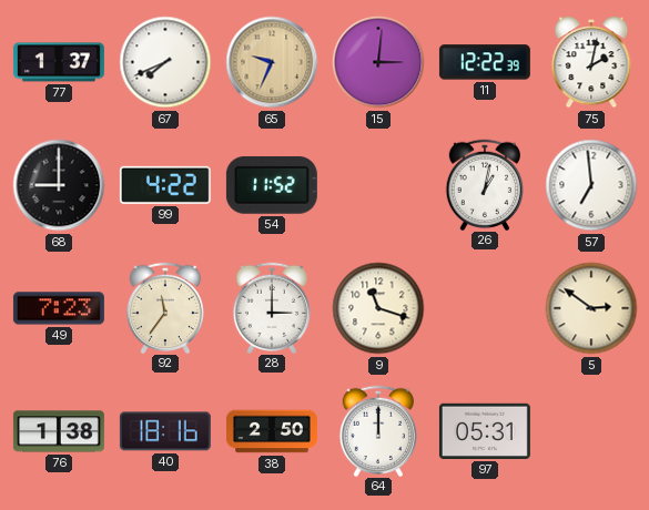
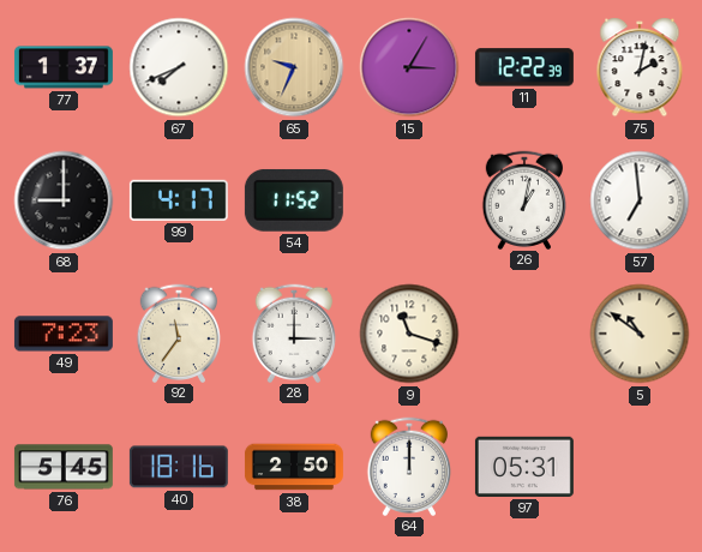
15: 3:01 -> 3:05 (409, 67)
99: 4:22 -> 4:17 (179, 200)
5: 2:51 -> 10:51 (640, 334)
76: 1:38 -> 5:45 (64, 467)
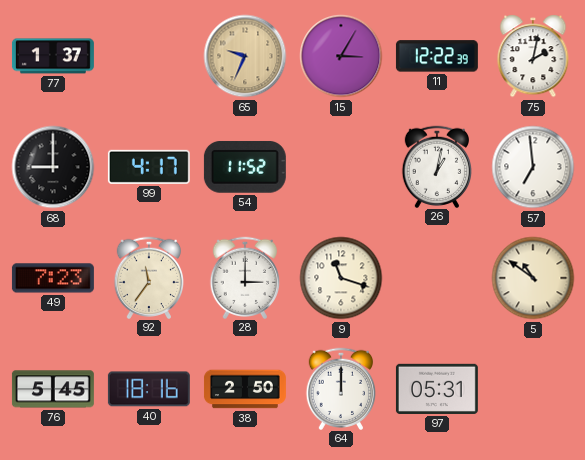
67: 7:41 -> none (179, 67)
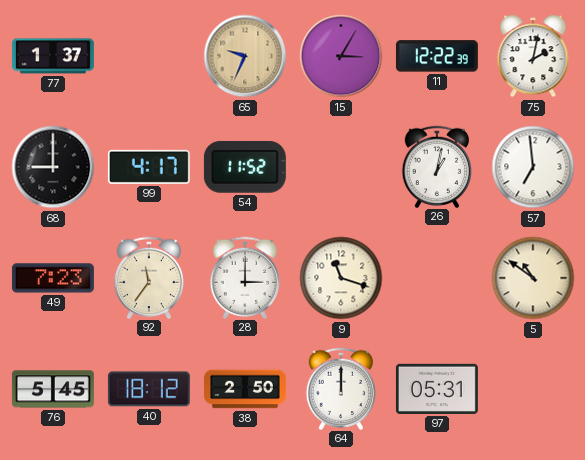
40: 18:16 -> 18:12 (149, 389)
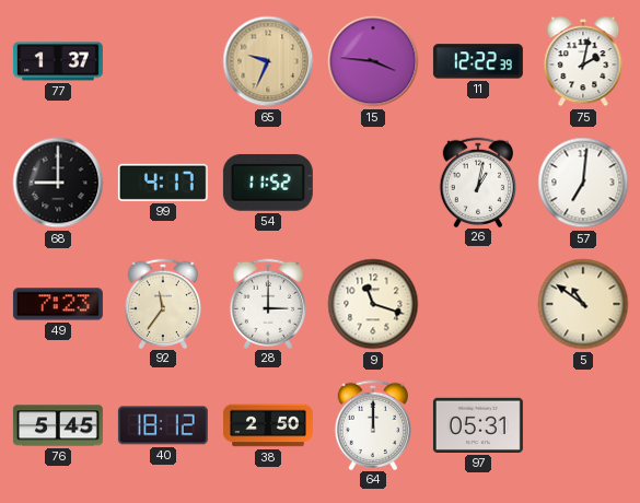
15: 3:05 -> 3:46 (373, 61)
57: 6:59 -> 7:01 (583, 183)
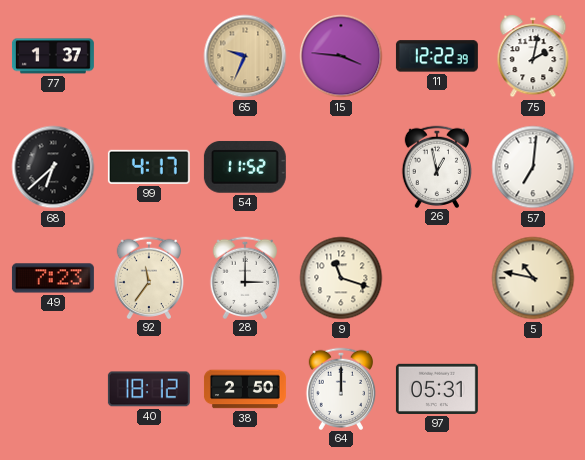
68: 9:00 -> 6:38 (53, 167)
26: 1:02 -> 12:58 (436, 166)
5: 10:51 -> 10:47 (533, 278)
76: 5:45 -> none (58, 425)
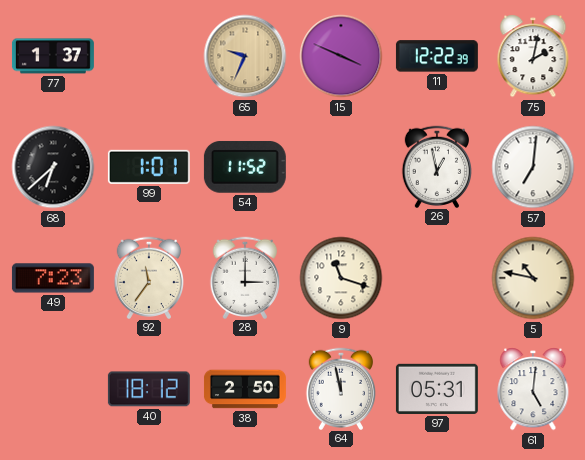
15: 3:46 -> 3:49 (341, 56)
99: 4:17 -> 1:01 (149, 167)
64: 12:00 -> 11:58 (340, 388)
61: none -> 5:01 (533, 389)
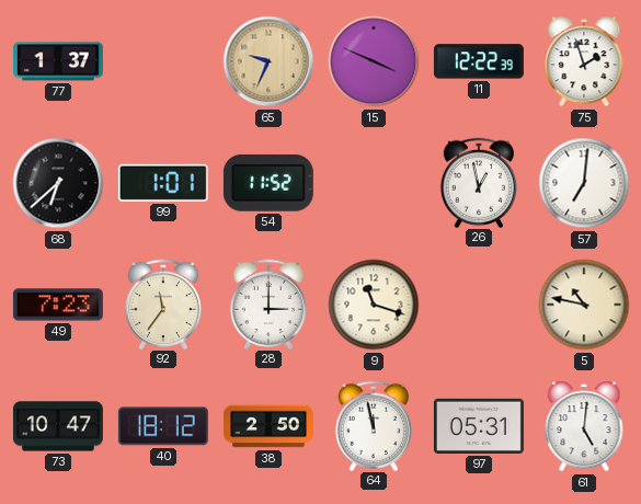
75: 2:02 -> 1:57 (584, 61)
73: none -> 10:47 (58, 426)
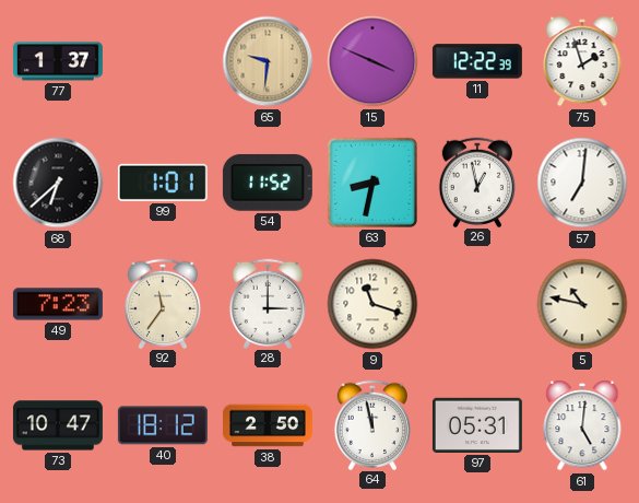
65: 9:34 -> 9:31 (268, 61)
63: none -> 8:32 (372, 183)
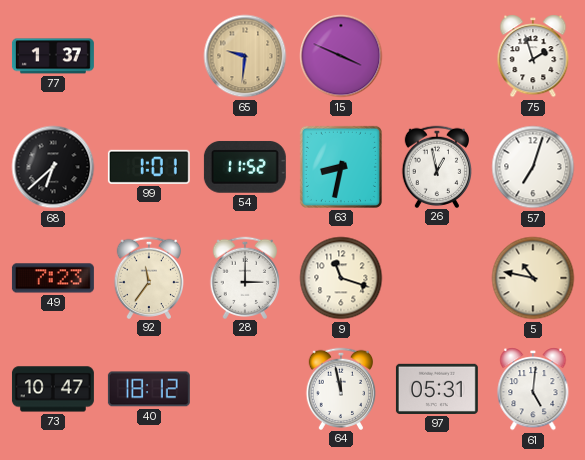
11: 12:22 -> none (477, 61)
57: 7:01 -> 7:03 (533, 167)
38: 2:50 -> none (268, 425)
